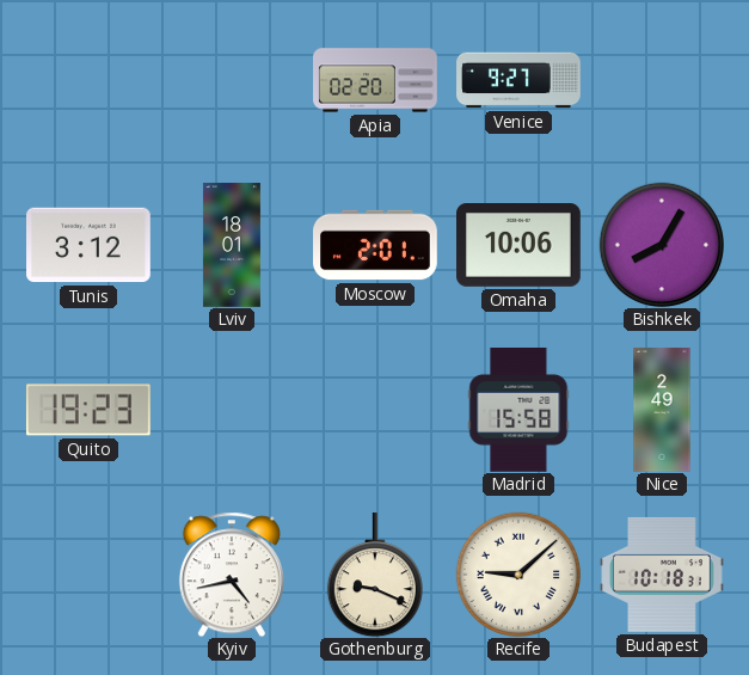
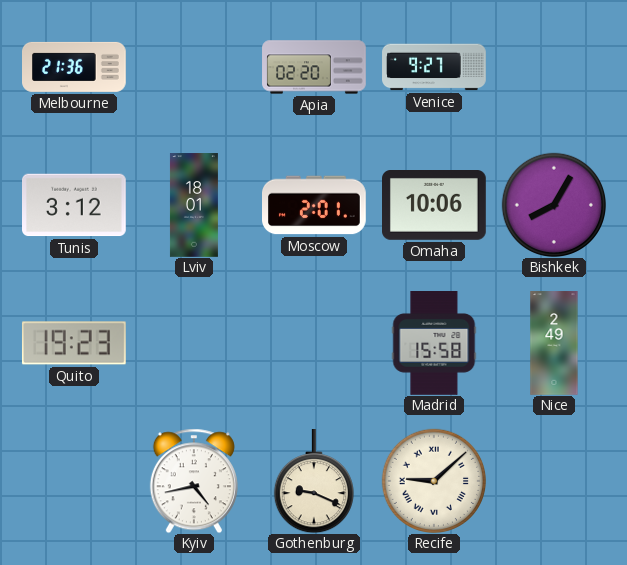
Melbourne: none -> 21:36 (75, 67)
Budapest: 10:18 -> none (663, 575)
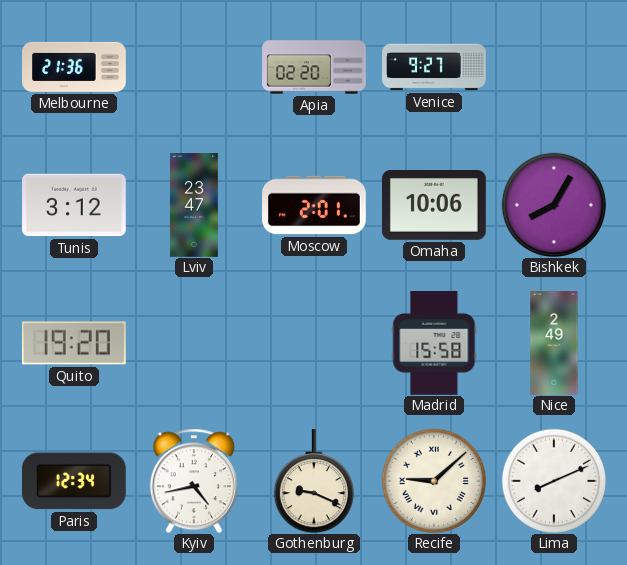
Lviv: 18:01 -> 23:47 (194, 205)
Quito: 19:23 -> 19:20 (74, 343)
Paris: none -> 12:34 (74, 481)
Lima: none -> 8:11 (553, 480)
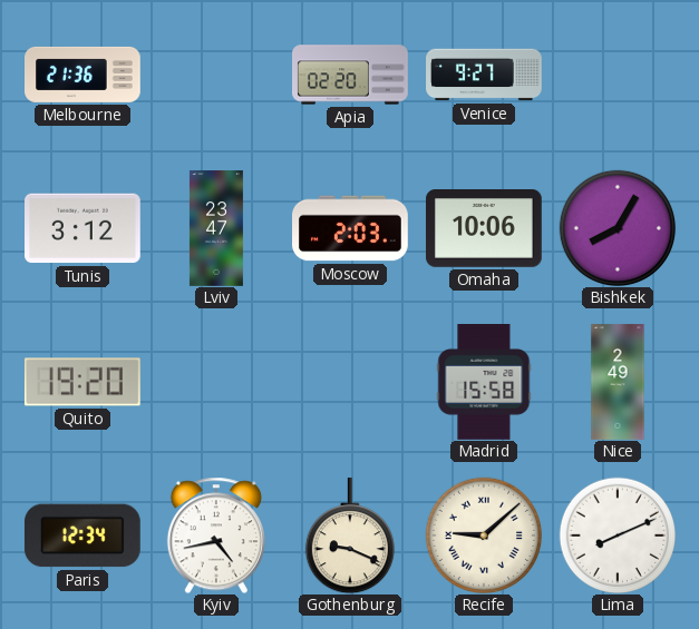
Moscow: 2:01 -> 2:03 (351, 228)
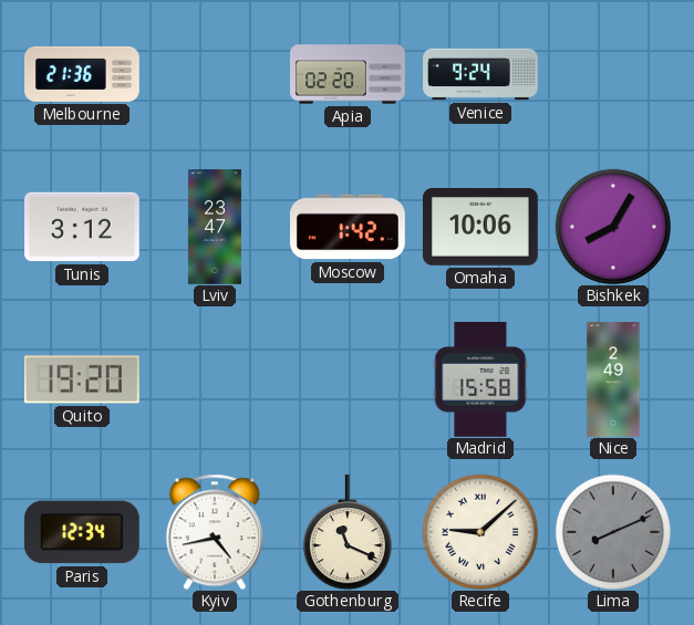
Venice: 9:27 -> 9:24 (480, 74)
Moscow: 2:03 -> 1:42 (349, 227)
Gothenburg: 9:19 -> 11:19 (348, 533)
Lima dial: white -> grey (612, 531)
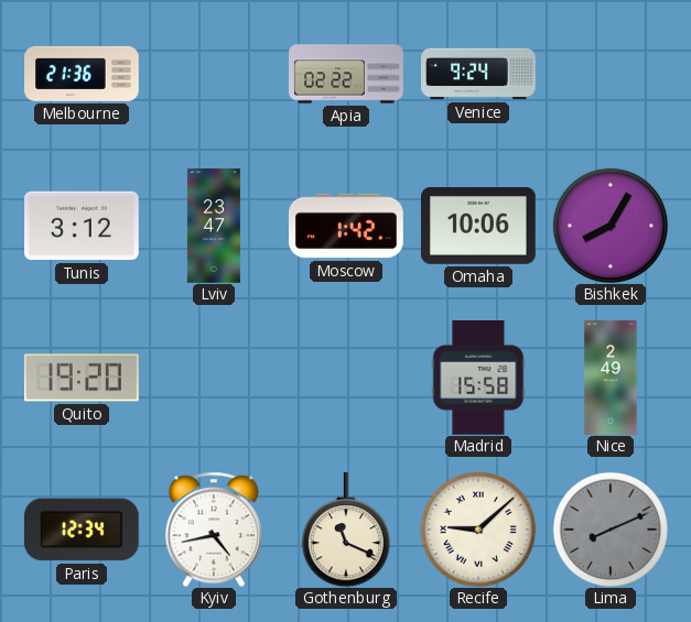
Apia: 02:20 -> 02:22 (346, 74)
